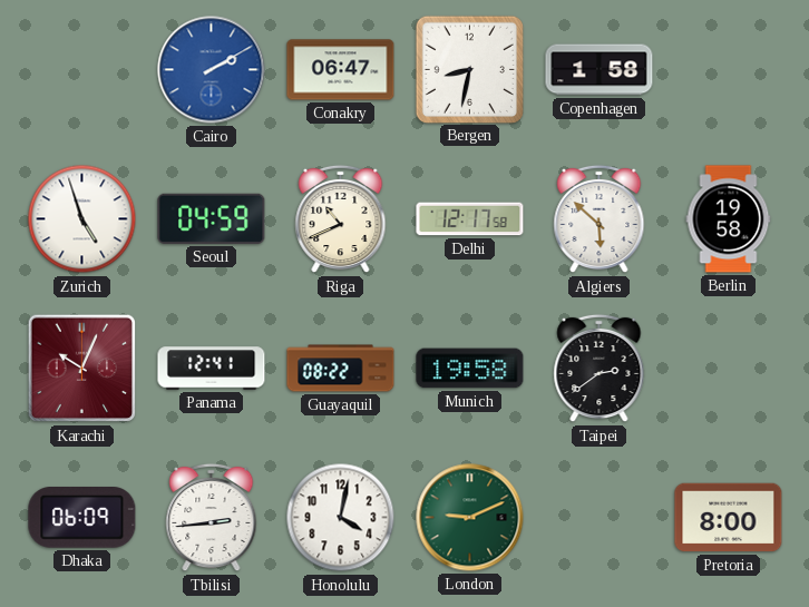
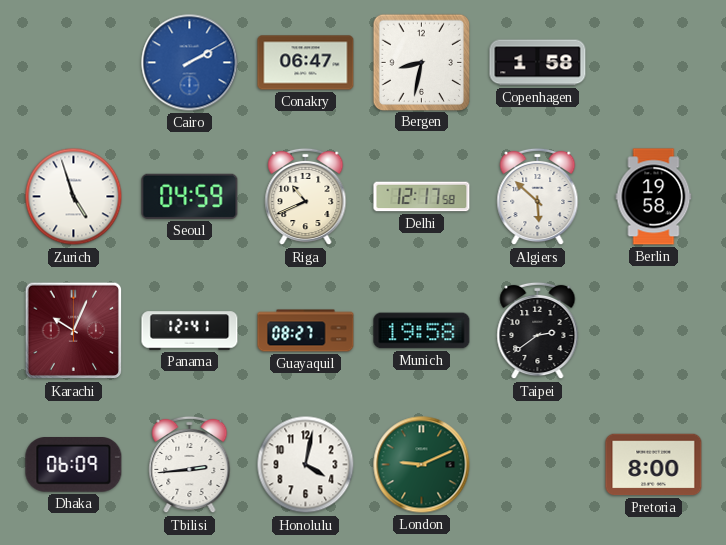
Guayaquil: 08:22 -> 08:27 (306, 331)
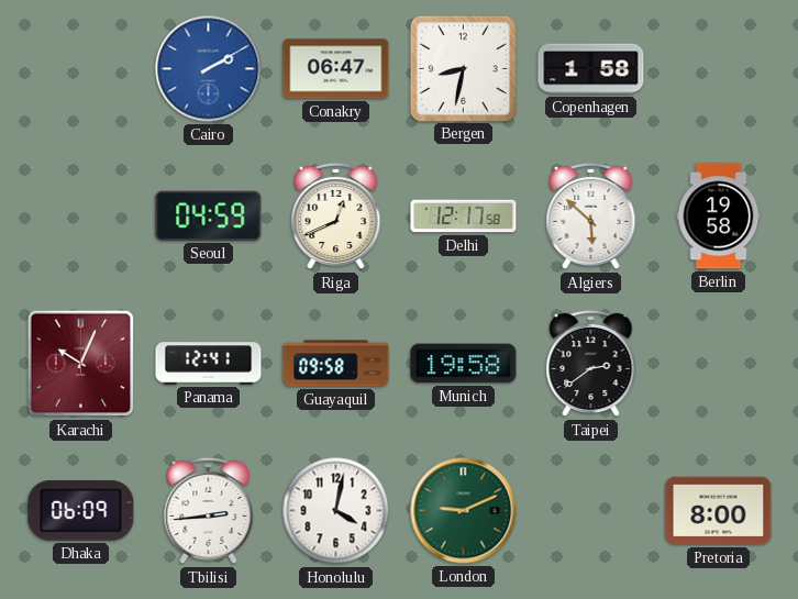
Zurich: 4:57 -> none (74, 197)
Riga: 10:41 -> 12:41 (336, 217)
Guayaquil: 08:27 -> 09:58 (336, 364)
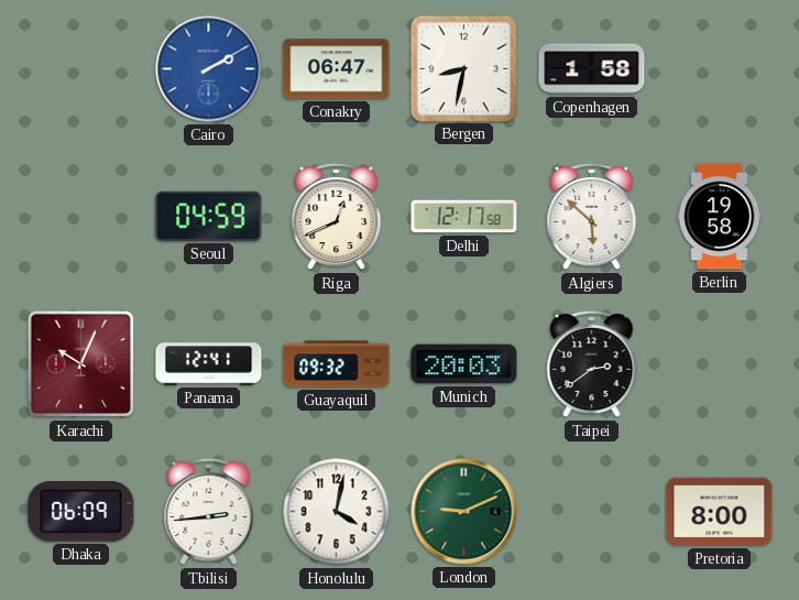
Guayaquil: 09:58 -> 09:32 (337, 364)
Munich: 19:58 -> 20:03 (464, 364)
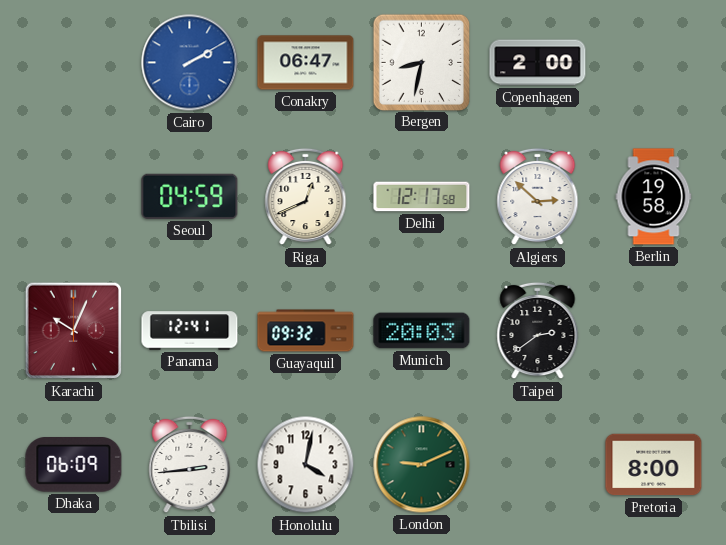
Copenhagen: 1:58 -> 2:00 (538, 63)
Algiers: 5:52 -> 2:52 (538, 197)
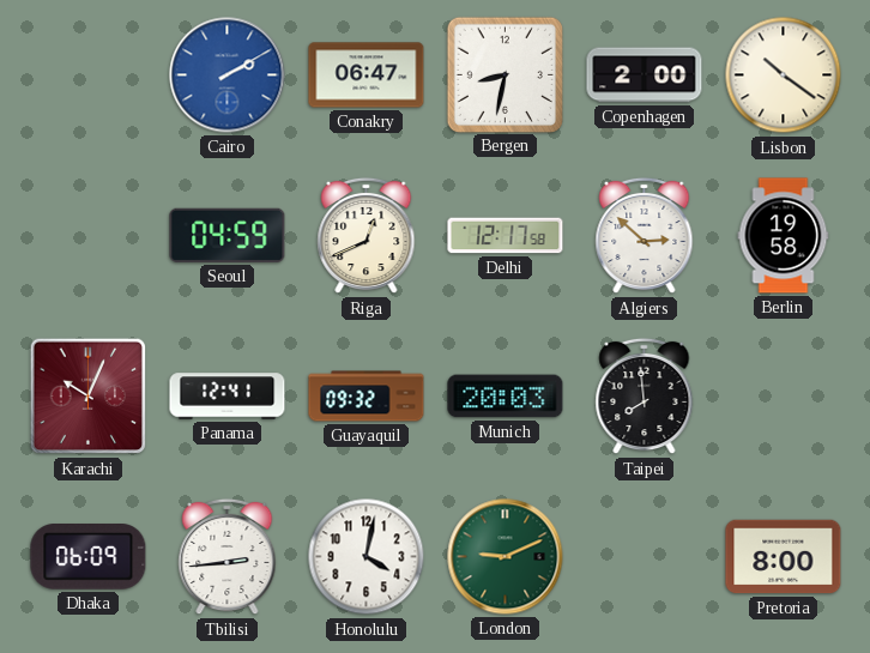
Lisbon: none -> 10:21 (784, 75)
Taipei: 2:39 -> 7:59 (645, 397)
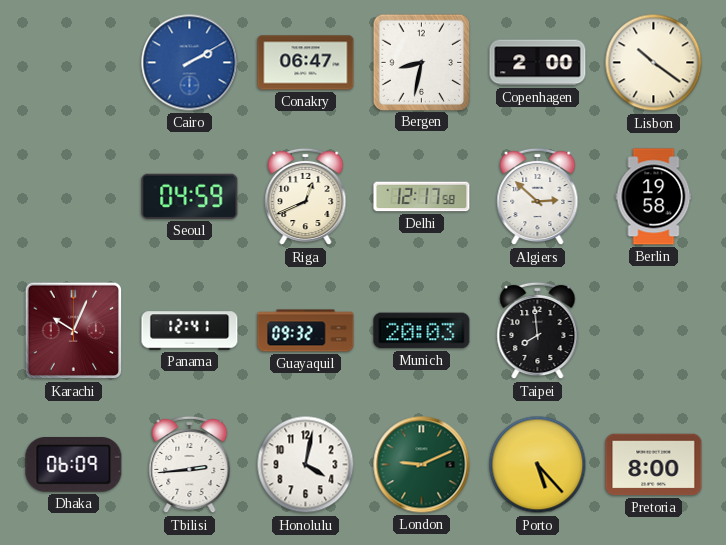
Porto: none -> 5:23 (538, 465)
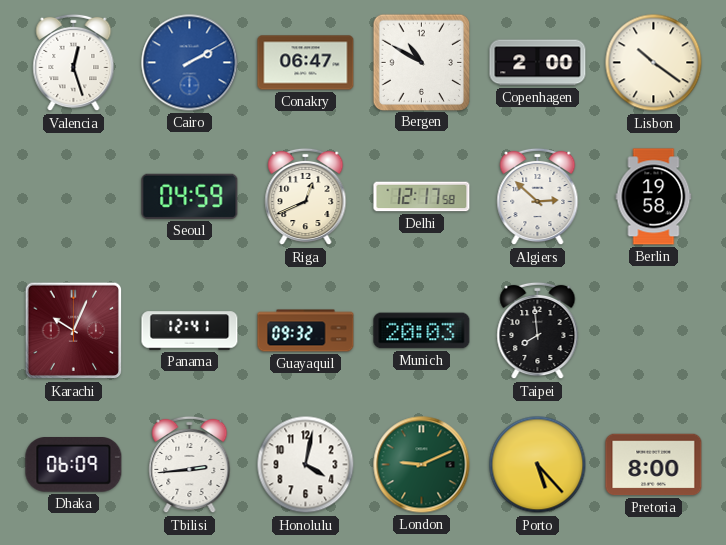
Valencia: none -> 12:27 (74, 63)
Bergen: 8:32 -> 10:50 (421, 62)
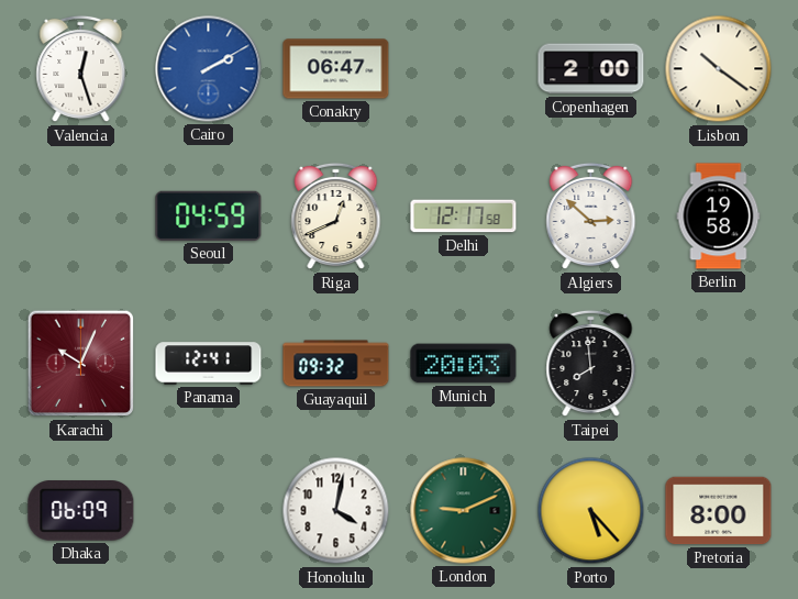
Bergen: 10:50 -> none (421, 62)
Tbilisi: 2:44 -> none (190, 465)
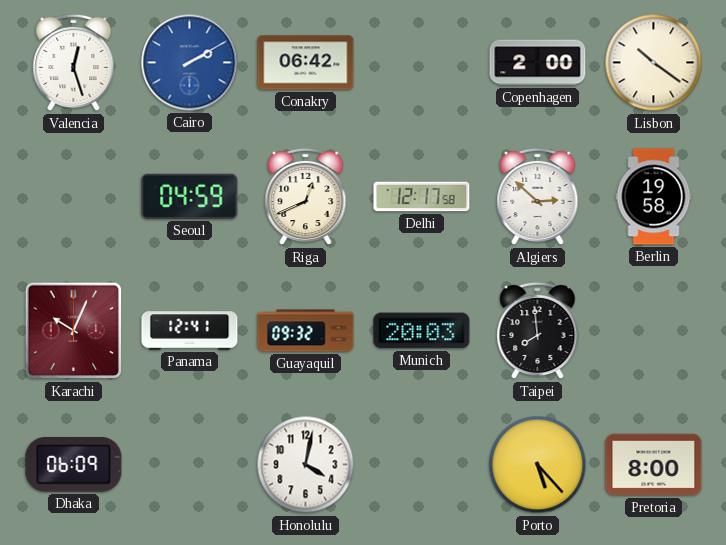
Conakry: 06:47 -> 06:42 (306, 63)
London: 9:11 -> none (464, 511)
